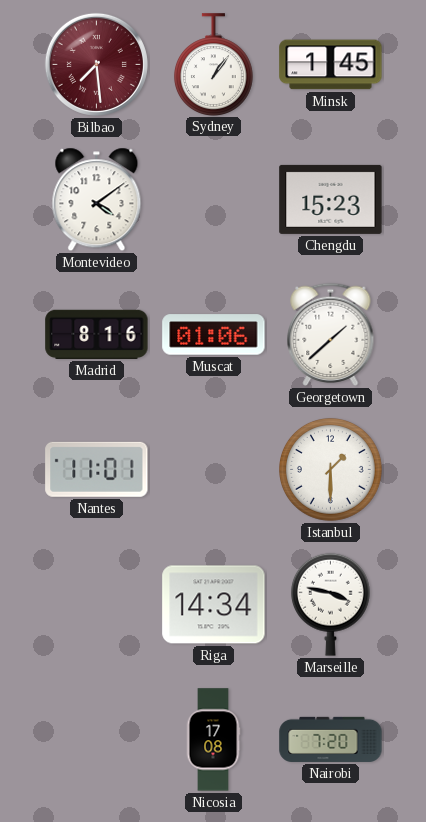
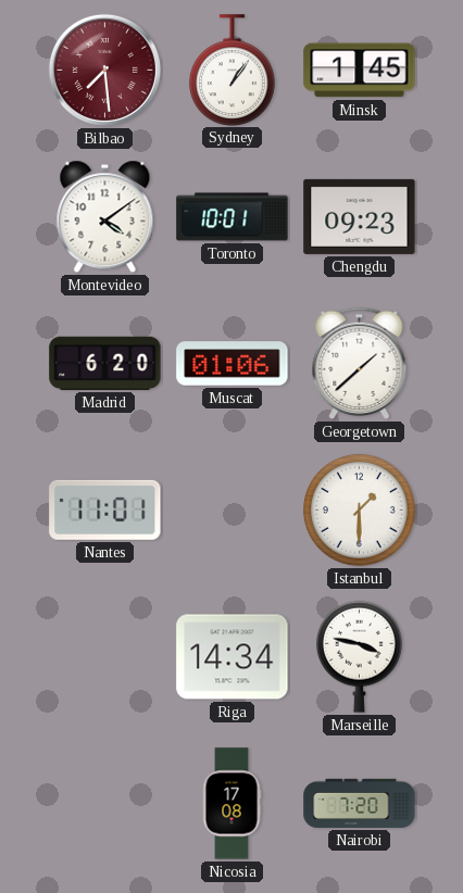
Toronto: none -> 10:01 (233, 217)
Chengdu: 15:23 -> 09:23 (360, 216)
Madrid: 8:16 -> 6:20 (105, 363)
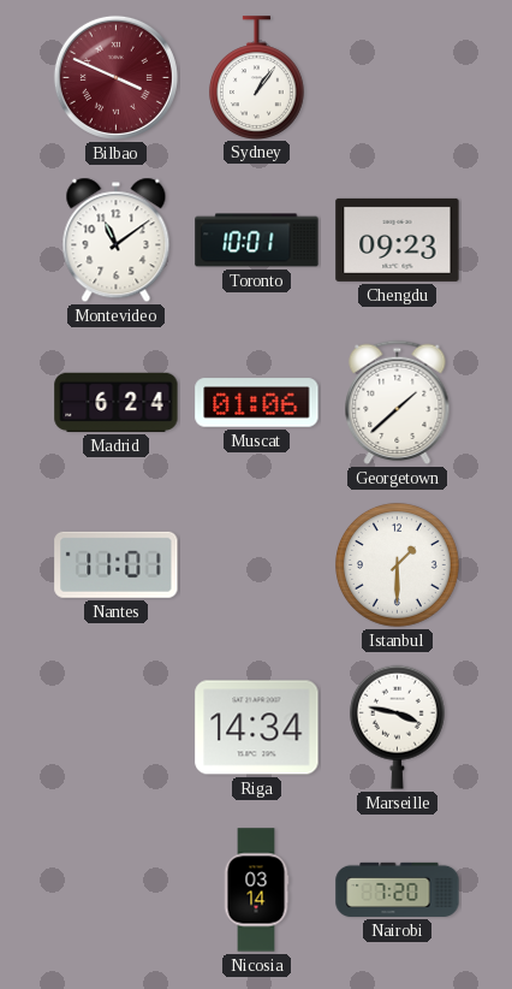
Bilbao: 7:29 -> 3:49 (115, 77)
Minsk: 1:45 -> none (360, 71)
Montevideo: 4:09 -> 11:09 (117, 241)
Madrid: 6:20 -> 6:24 (117, 402)
Nicosia: 17:08 -> 03:14 (256, 890)
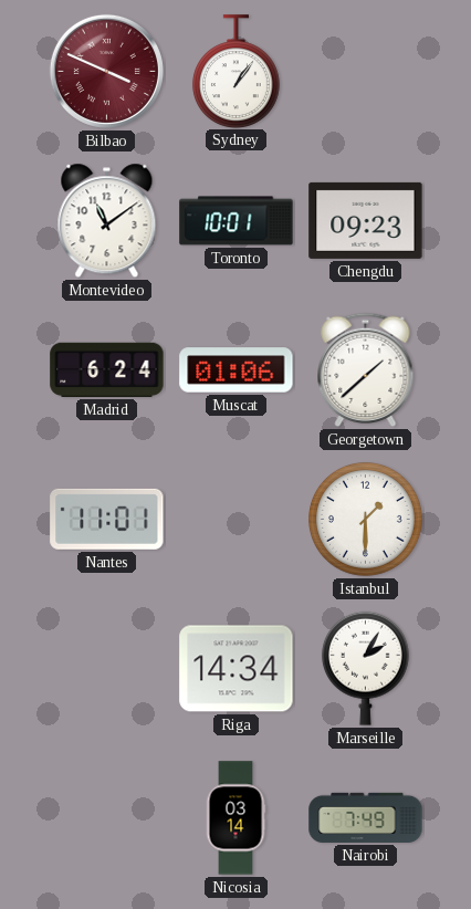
Marseille: 3:47 -> 2:05 (365, 668)
Nairobi: 7:20 -> 7:49 (366, 817)
